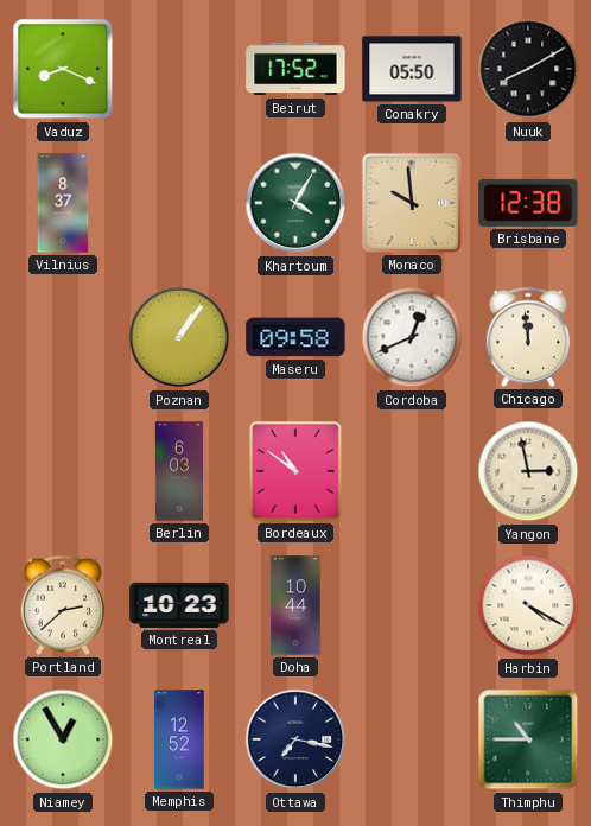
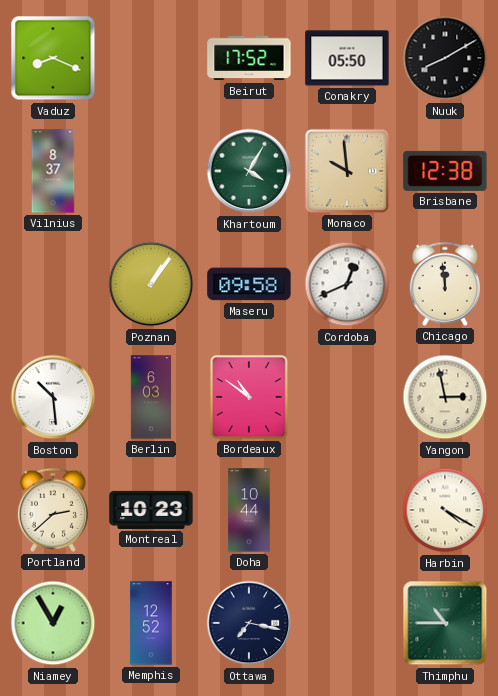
Boston: none -> 10:29 (53, 397)
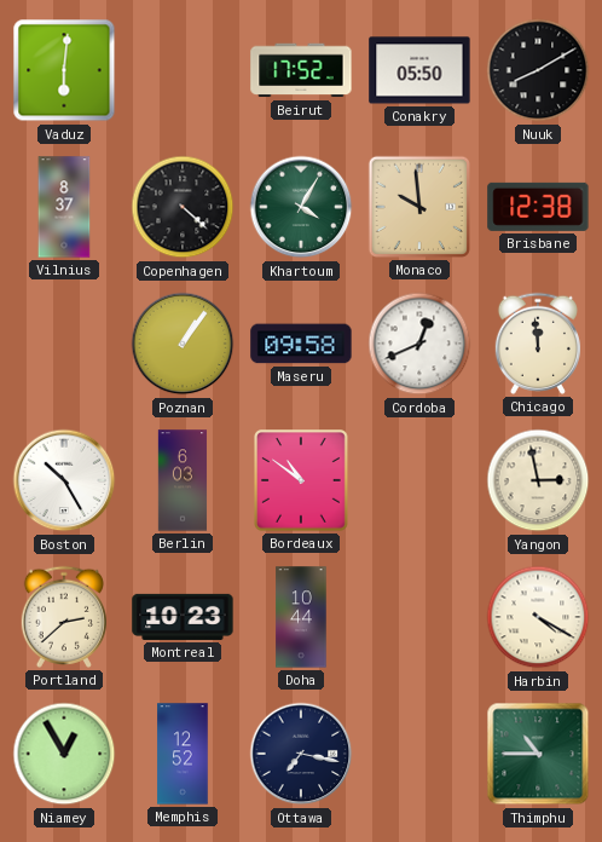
Vaduz: 8:19 -> 6:01 (64, 70)
Copenhagen: none -> 4:22 (183, 207)
Boston: 10:29 -> 10:25 (64, 480)
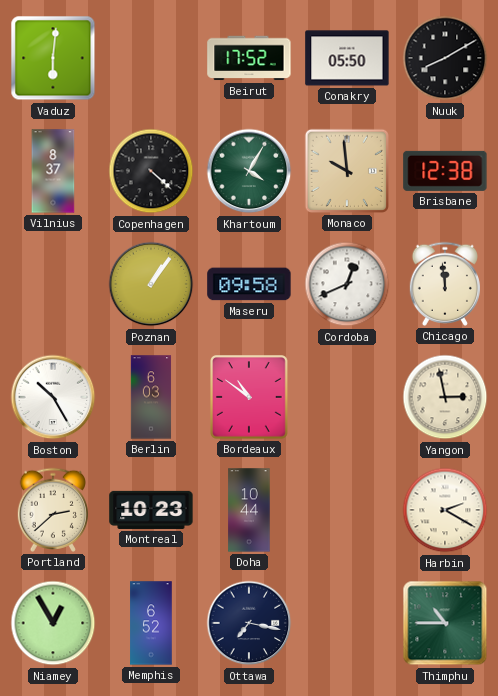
Harbin: 4:20 -> 2:20 (445, 510)
Memphis: 12:52 -> 6:52 (151, 623)
